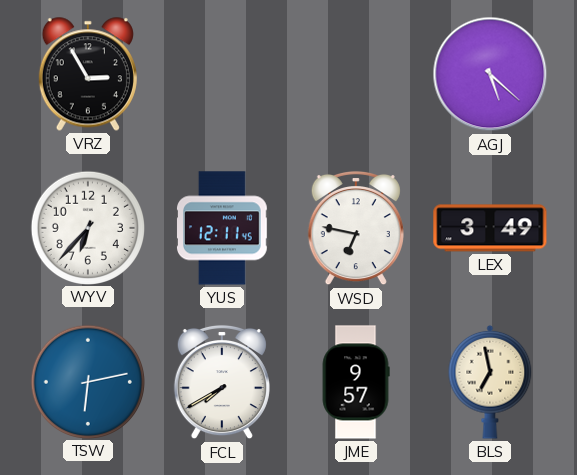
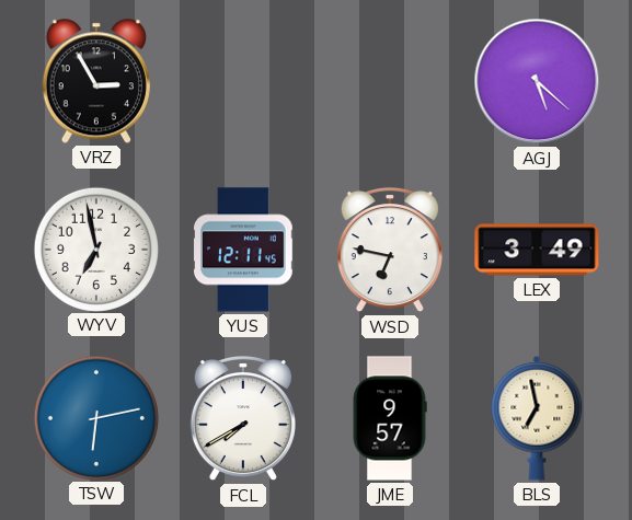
WYV: 6:37 -> 6:58 (95, 249)
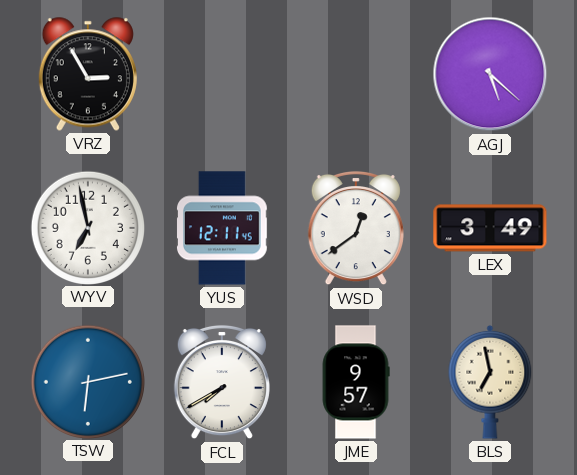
WSD: 6:47 -> 12:39 (356, 228)
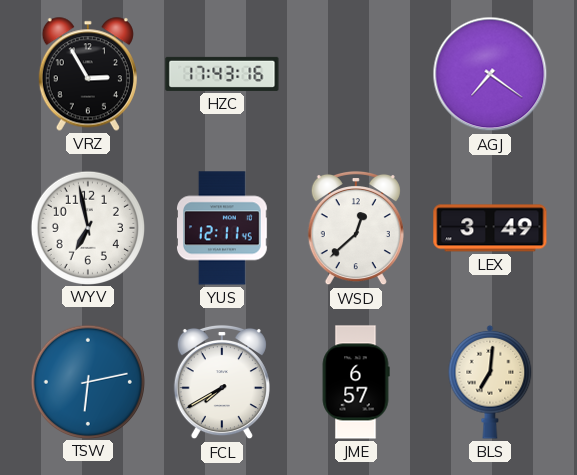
HZC: none -> 17:43 (222, 74)
AGJ: 5:22 -> 7:21 (490, 74)
WSD: 12:39 -> 12:38 (356, 228)
JME: 9:57 -> 6:57 (356, 382)
BLS: 6:58 -> 7:01 (490, 382)
